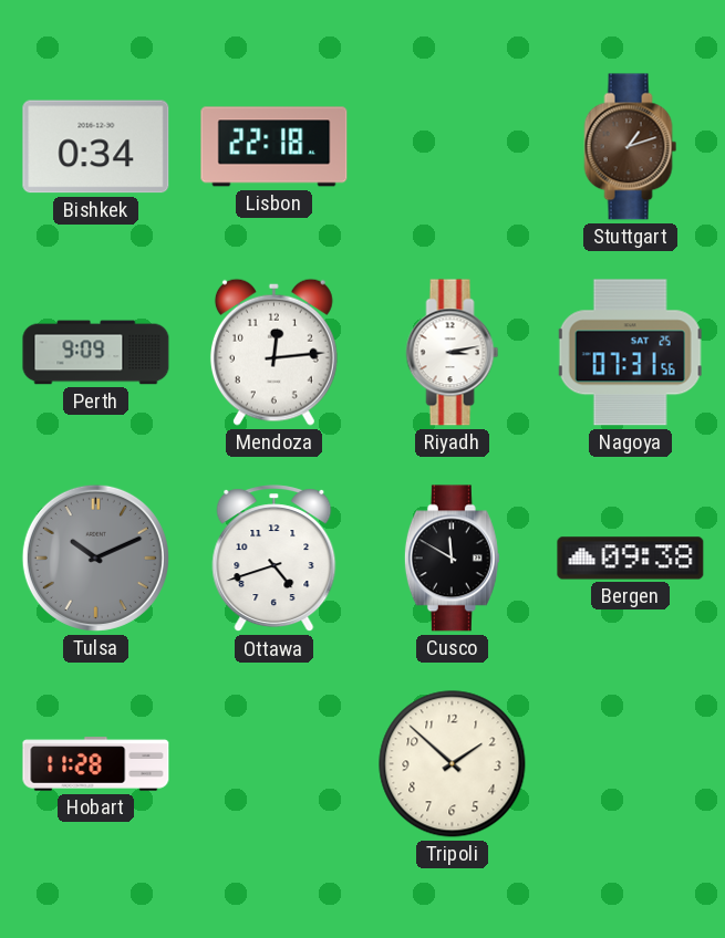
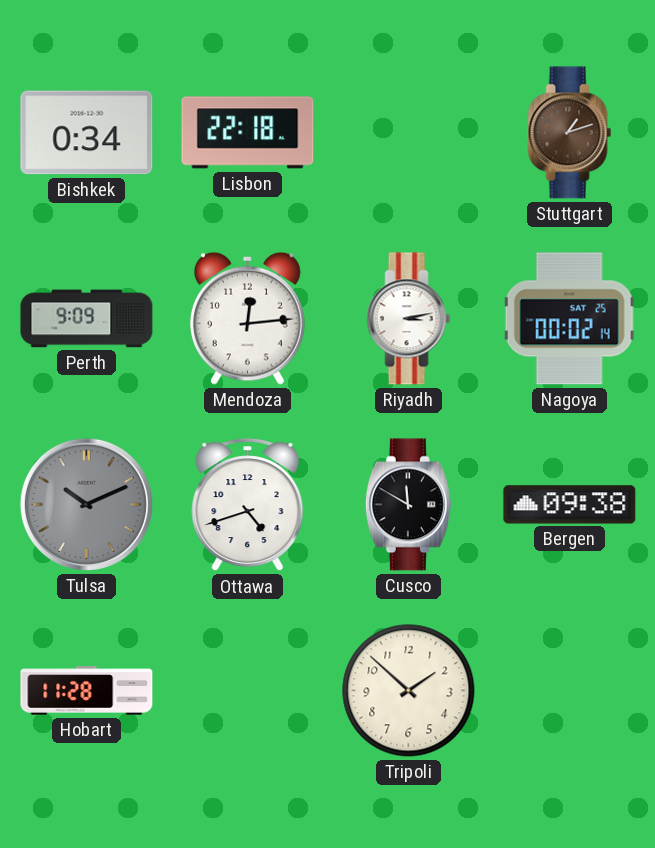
Nagoya: 07:31 -> 00:02 (569, 319)
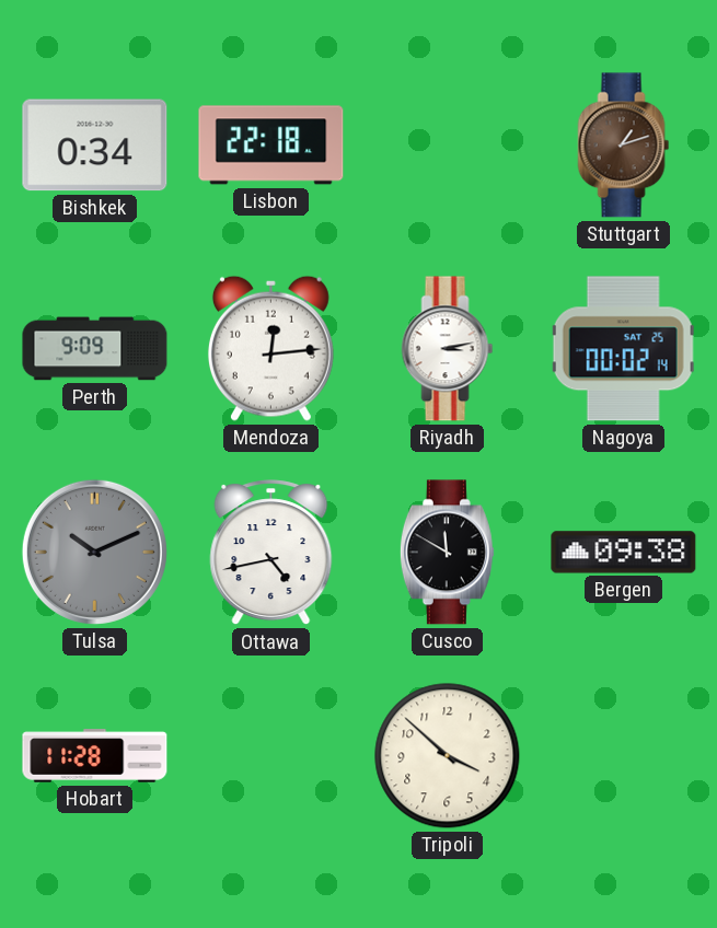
Ottawa: 4:42 -> 4:43 (271, 553)
Tripoli: 1:52 -> 3:52 (448, 756)
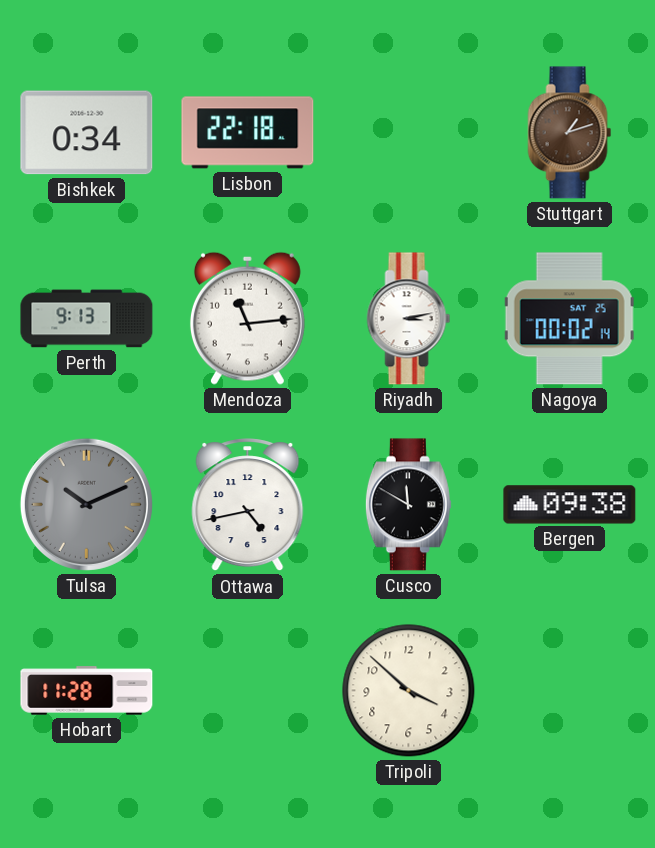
Perth: 9:09 -> 9:13 (87, 319)
Mendoza: 12:14 -> 11:14 (247, 318)
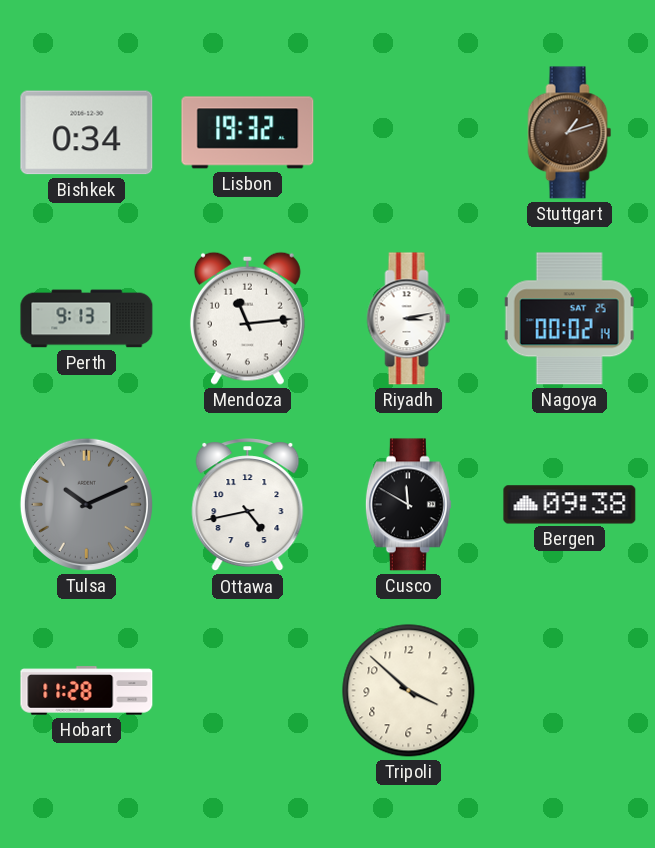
Lisbon: 22:18 -> 19:32 (248, 133)
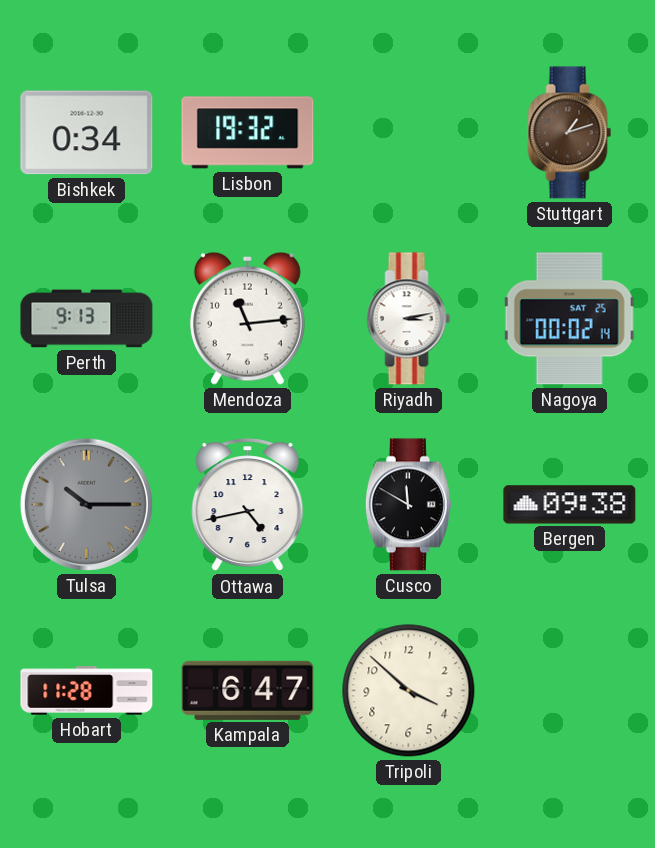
Tulsa: 10:11 -> 10:15 (86, 504)
Kampala: none -> 6:47 (248, 690)
